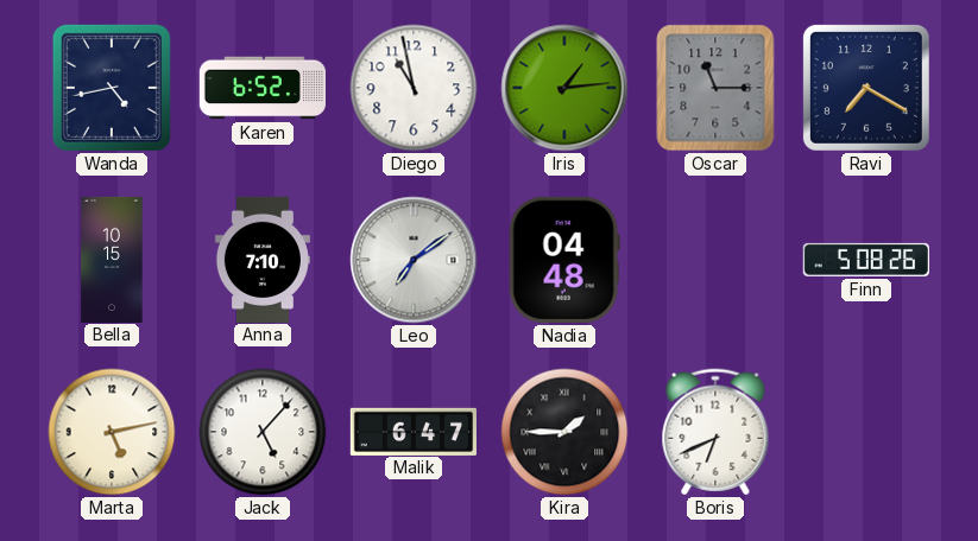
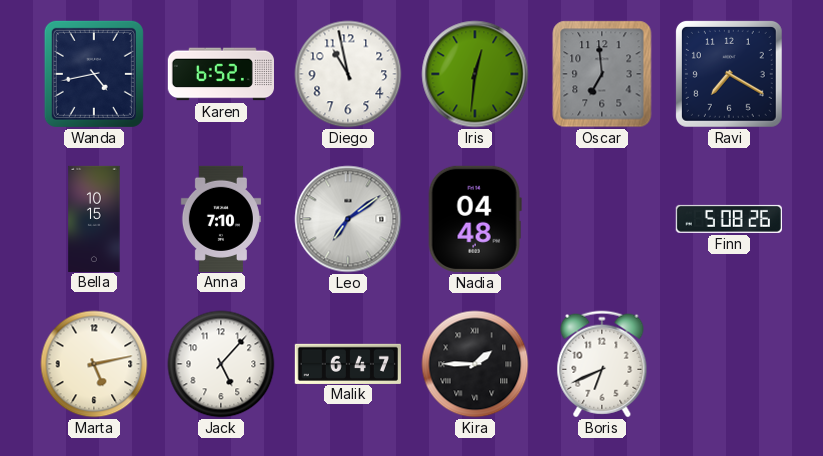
Iris: 1:14 -> 12:31 (475, 74)
Oscar: 11:15 -> 6:59 (602, 74)
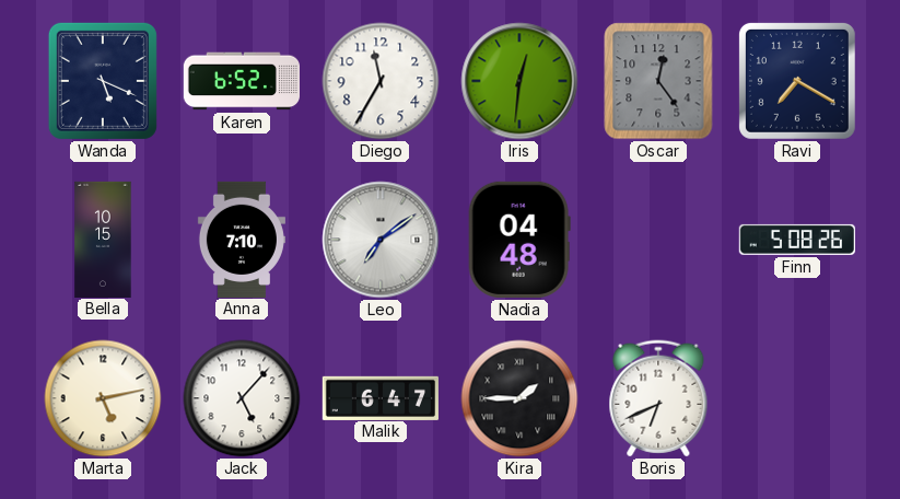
Wanda: 4:43 -> 5:19 (103, 81)
Diego: 10:58 -> 11:35 (381, 81)
Oscar: 6:59 -> 12:24 (658, 81)
